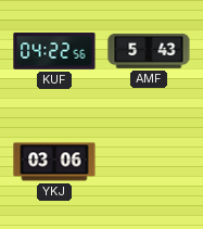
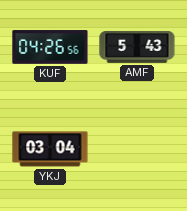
KUF: 04:22 -> 04:26 (50, 47)
YKJ: 03:06 -> 03:04 (50, 149)
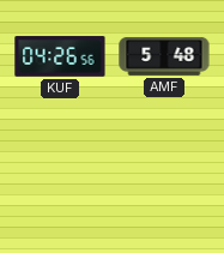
AMF: 5:43 -> 5:48 (164, 56)
YKJ: 03:04 -> none (50, 149)
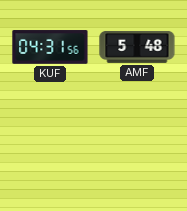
KUF: 04:26 -> 04:31 (50, 47)
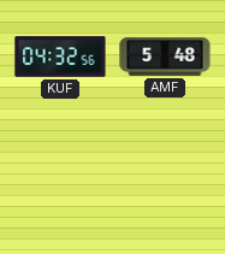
KUF: 04:31 -> 04:32 (60, 57)
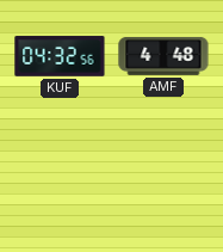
AMF: 5:48 -> 4:48 (163, 56)
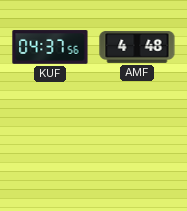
KUF: 04:32 -> 04:37 (50, 47)
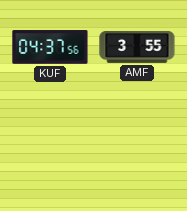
AMF: 4:48 -> 3:55 (137, 47)
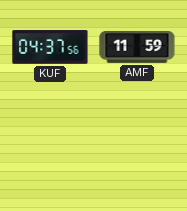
AMF: 3:55 -> 11:59 (137, 47)
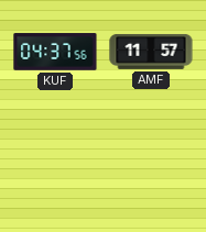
AMF: 11:59 -> 11:57 (151, 52)
